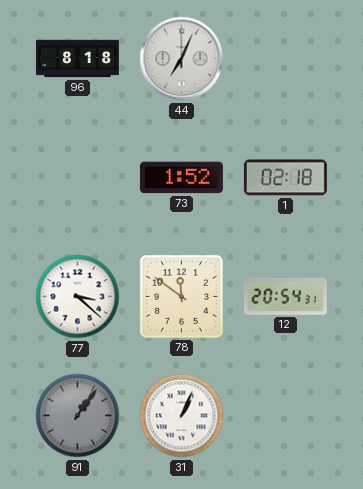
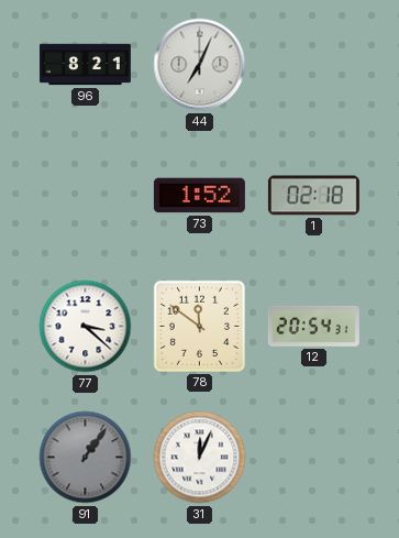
96: 8:18 -> 8:21 (85, 65)
31: 1:04 -> 12:04 (200, 458)
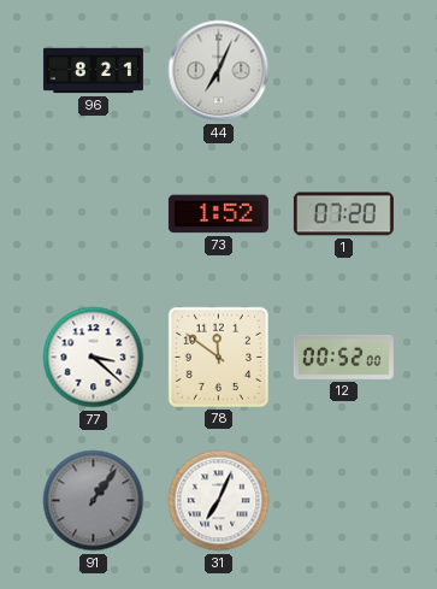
1: 02:18 -> 07:20 (343, 214)
12: 20:54 -> 00:52 (343, 357)
31: 12:04 -> 7:04 (219, 501)
